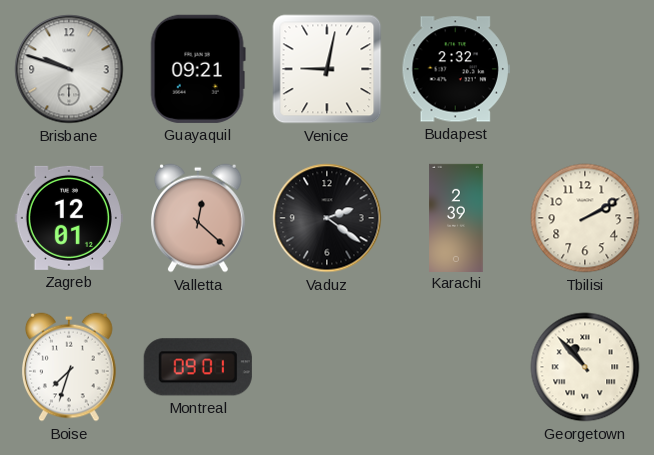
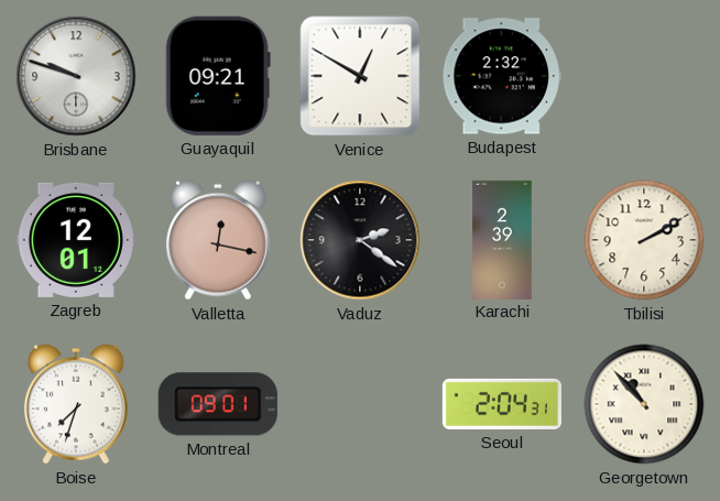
Venice: 9:02 -> 12:50 (360, 76)
Valletta: 12:22 -> 12:17 (219, 240)
Seoul: none -> 2:04 (502, 404)
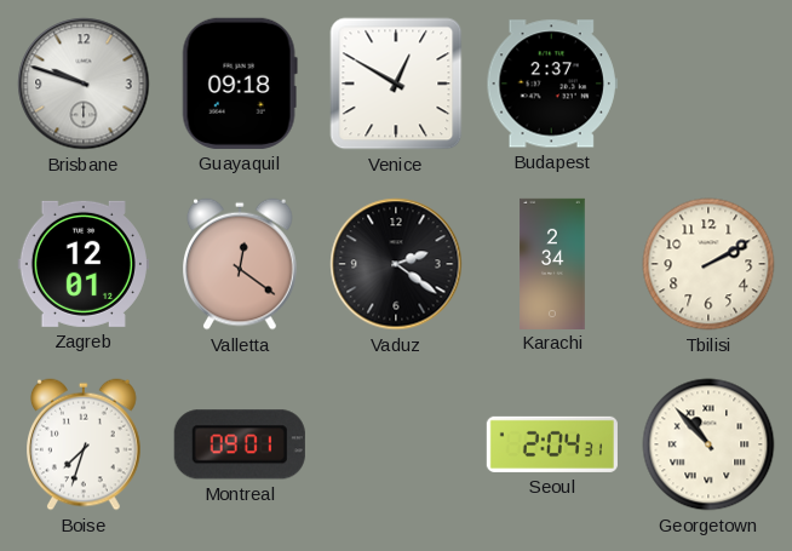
Guayaquil: 09:21 -> 09:18 (240, 84)
Budapest: 2:32 -> 2:37 (552, 84)
Valletta: 12:17 -> 12:21 (241, 264)
Karachi: 2:39 -> 2:34 (552, 263)
